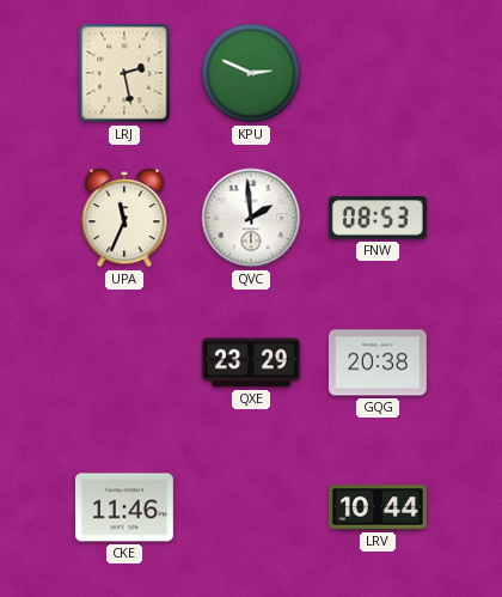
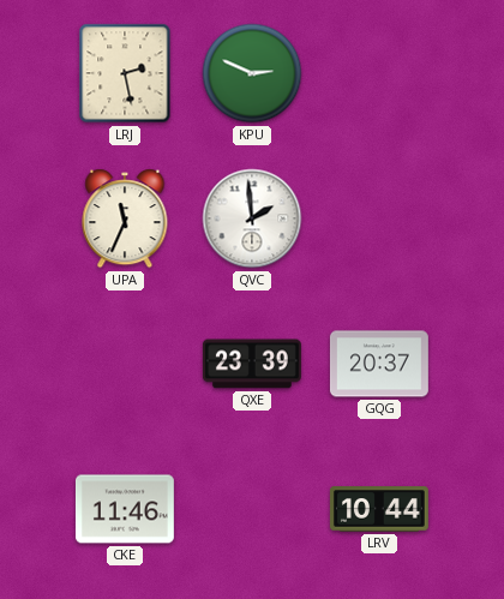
FNW: 08:53 -> none (378, 218)
QXE: 23:29 -> 23:39 (252, 364)
GQG: 20:38 -> 20:37 (379, 364)
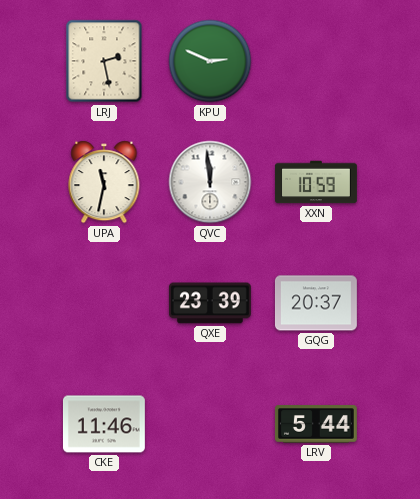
UPA: 11:34 -> 11:32 (104, 182)
QVC: 1:59 -> 11:59 (210, 182)
XXN: none -> 10:59 (317, 182)
LRV: 10:44 -> 5:44 (316, 424)
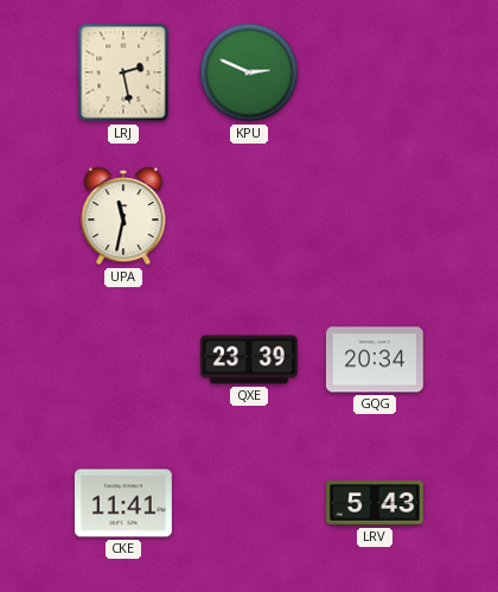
QVC: 11:59 -> none (210, 182)
XXN: 10:59 -> none (317, 182)
GQG: 20:37 -> 20:34 (375, 359)
CKE: 11:46 -> 11:41 (123, 503)
LRV: 5:44 -> 5:43 (375, 503)
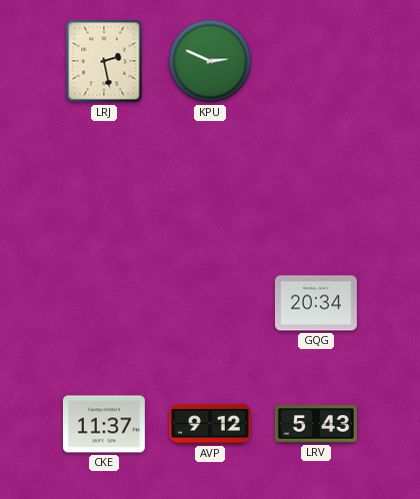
UPA: 11:32 -> none (123, 216)
QXE: 23:39 -> none (249, 359)
CKE: 11:41 -> 11:37 (104, 424)
AVP: none -> 9:12 (210, 424)
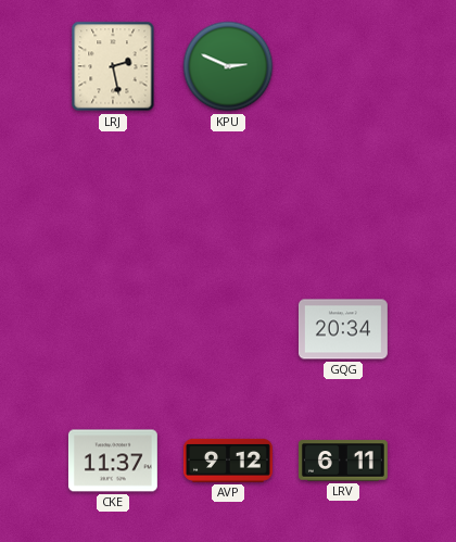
LRV: 5:43 -> 6:11 (343, 461)
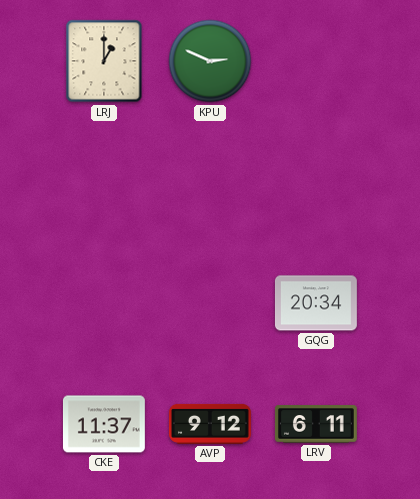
LRJ: 2:28 -> 1:00 (104, 61)
